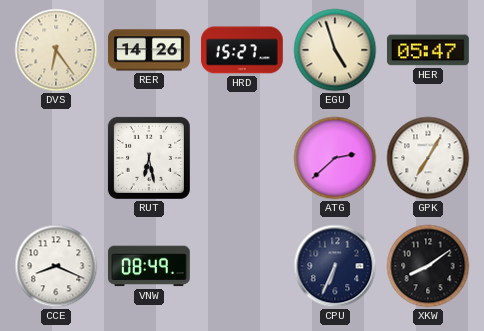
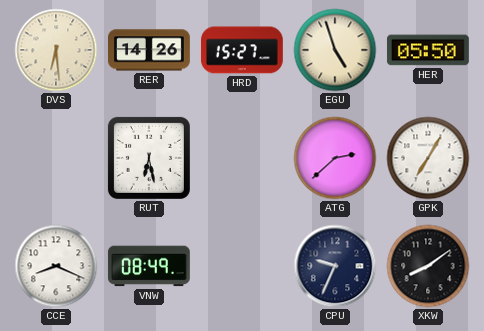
DVS: 6:24 -> 6:29 (56, 50)
HER: 05:47 -> 05:50 (428, 50)
CPU: 6:34 -> 9:34 (335, 266)
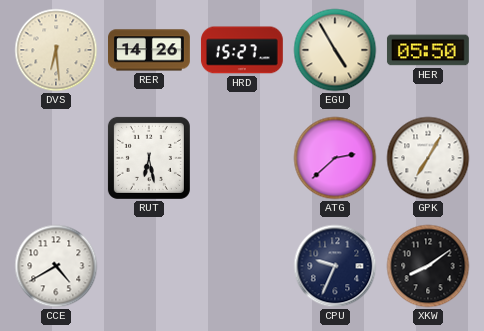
EGU: 4:57 -> 4:55 (335, 50)
CCE: 8:19 -> 4:40 (56, 266)
VNW: 08:49 -> none (149, 266)
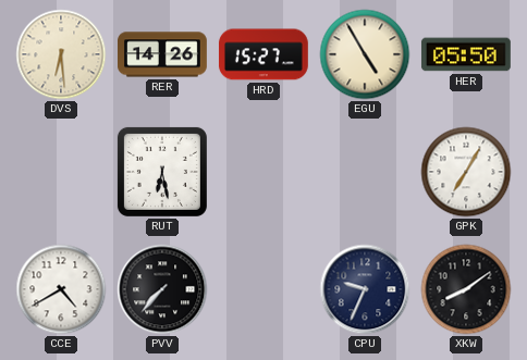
ATG: 2:38 -> none (335, 158)
PVV: none -> 7:37 (162, 289)
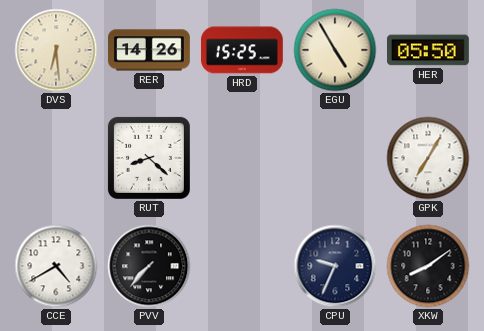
HRD: 15:27 -> 15:25 (242, 50)
RUT: 6:28 -> 8:22 (149, 158)
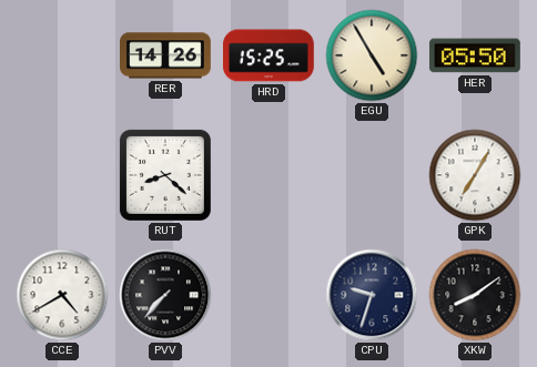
DVS: 6:29 -> none (56, 50)
CPU: 9:34 -> 9:33 (372, 295)
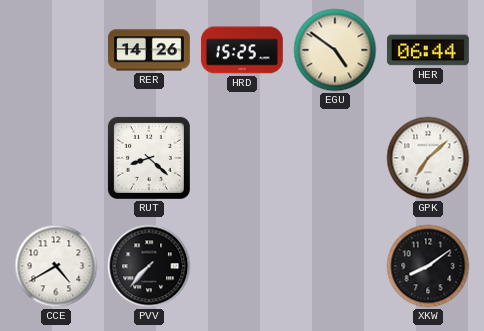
EGU: 4:55 -> 4:51 (335, 50)
HER: 05:50 -> 06:44 (428, 50)
GPK: 7:05 -> 7:08 (428, 158)
CPU: 9:33 -> none (372, 295)
